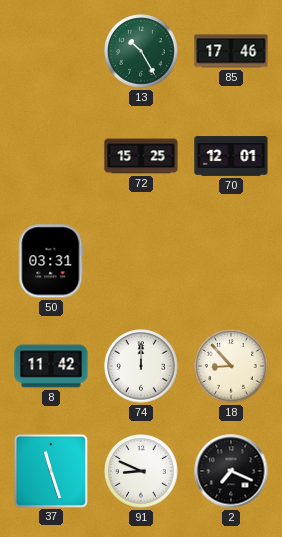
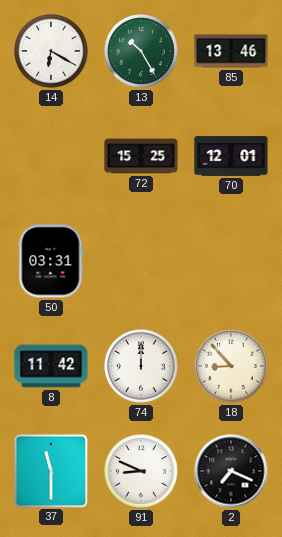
14: none -> 6:20 (51, 51)
85: 17:46 -> 13:46 (231, 51)
37: 11:27 -> 11:30 (50, 470)
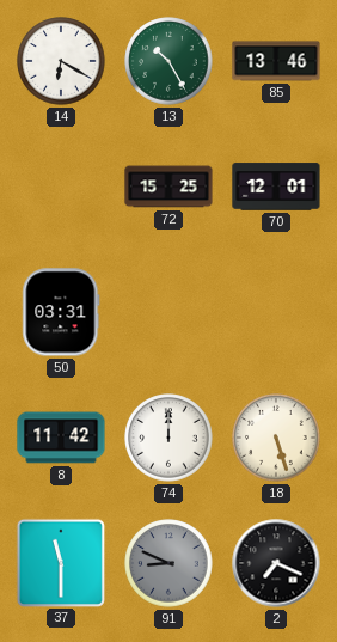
18: 8:53 -> 5:27 (276, 438)
91 dial: white -> grey (168, 563)
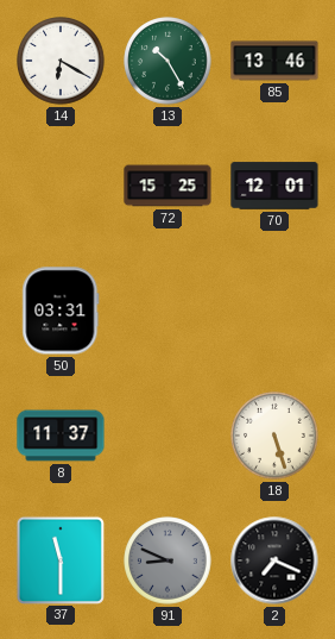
8: 11:42 -> 11:37 (61, 436)
74: 12:00 -> none (168, 438)
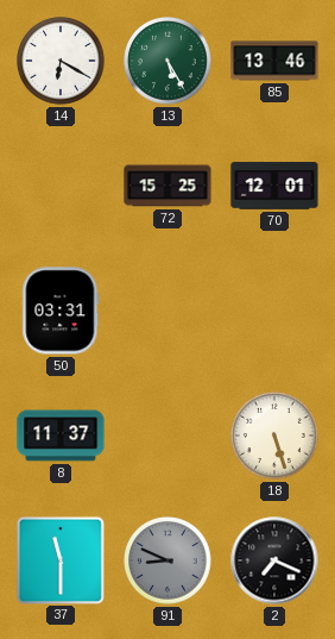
13: 10:25 -> 5:25 (167, 61)
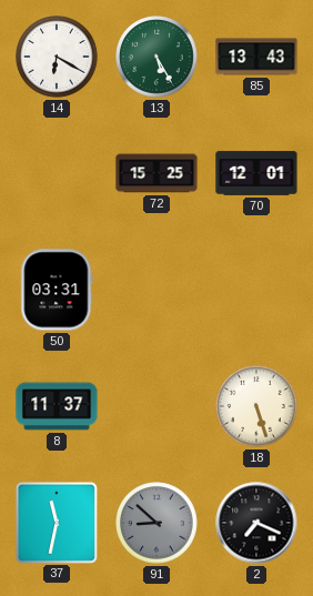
85: 13:46 -> 13:43 (256, 57)
37: 11:30 -> 11:32 (55, 522)
91: 8:49 -> 8:52 (156, 523)
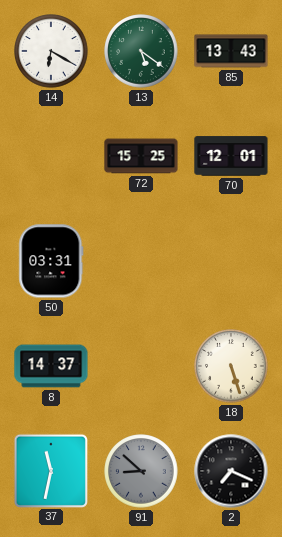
13: 5:25 -> 5:21 (141, 51)
8: 11:37 -> 14:37 (51, 366)
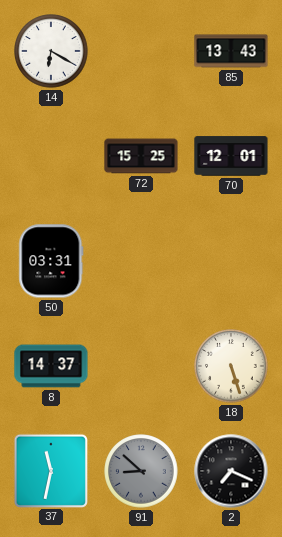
13: 5:21 -> none (141, 51)
